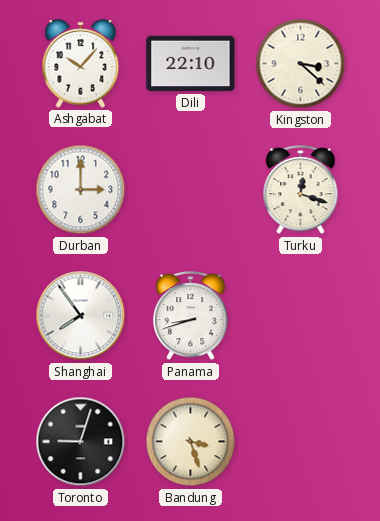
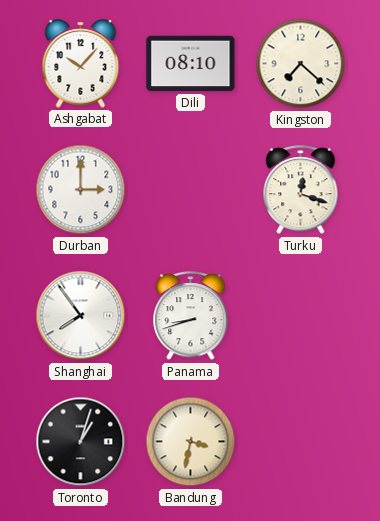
Dili: 22:10 -> 08:10 (191, 64)
Kingston: 3:22 -> 7:22 (301, 64)
Toronto: 9:03 -> 1:03 (81, 442)
Bandung: 3:27 -> 3:32 (191, 442)
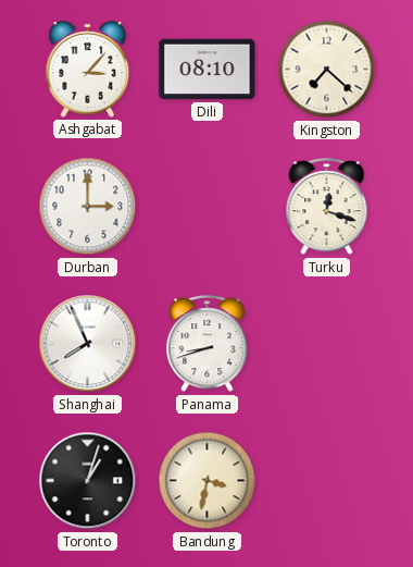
Ashgabat: 10:07 -> 3:07 (88, 70)
Shanghai: 7:54 -> 7:56 (88, 344)
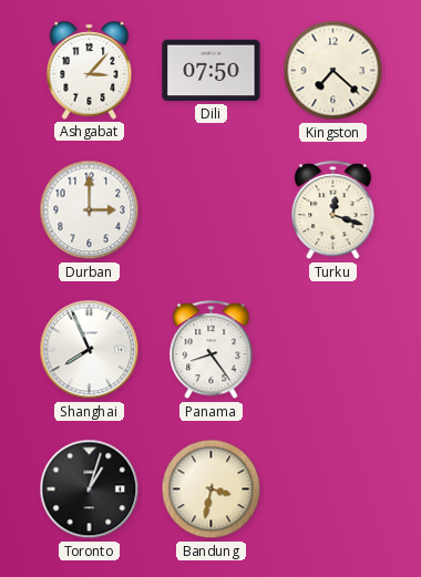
Dili: 08:10 -> 07:50 (212, 71)
Panama: 8:42 -> 8:24 (212, 350)
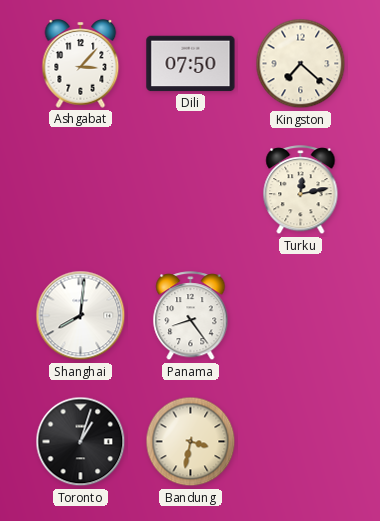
Durban: 3:00 -> none (90, 210)
Turku: 12:18 -> 12:13 (301, 190)
Shanghai: 7:56 -> 8:01 (81, 316)
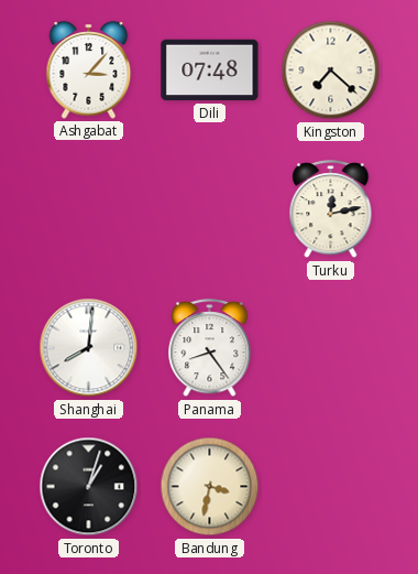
Dili: 07:50 -> 07:48 (210, 71)
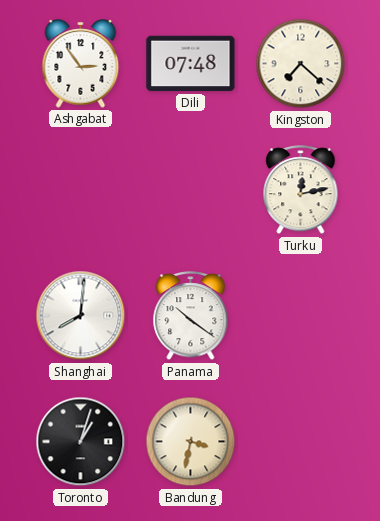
Ashgabat: 3:07 -> 2:54 (81, 64)
Panama: 8:24 -> 10:21 (191, 316)
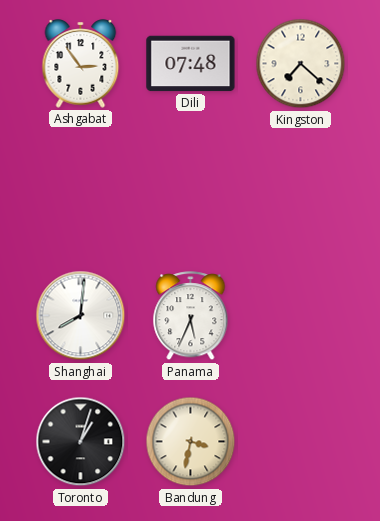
Turku: 12:13 -> none (301, 190)
Panama: 10:21 -> 5:34 (191, 316)
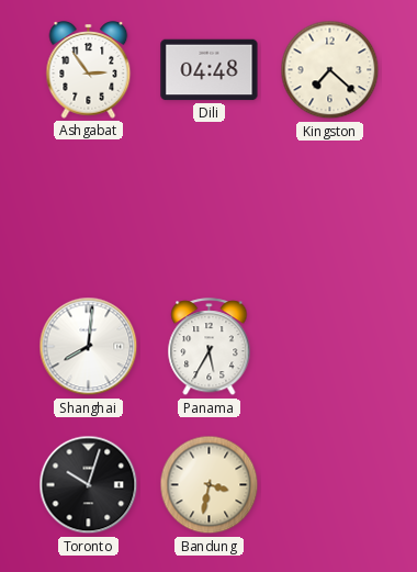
Dili: 07:48 -> 04:48 (210, 70)
Panama: 5:34 -> 5:35 (210, 347)
Toronto: 1:03 -> 10:03 (89, 485)
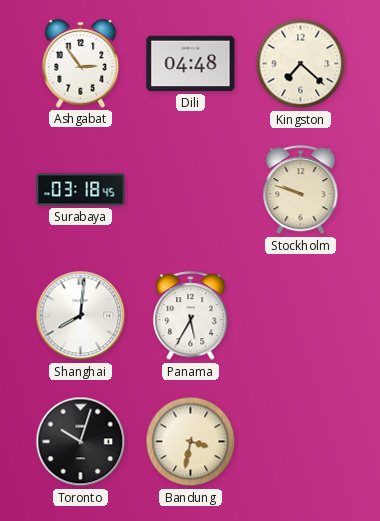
Surabaya: none -> 03:18 (81, 190)
Stockholm: none -> 9:48 (301, 190)
